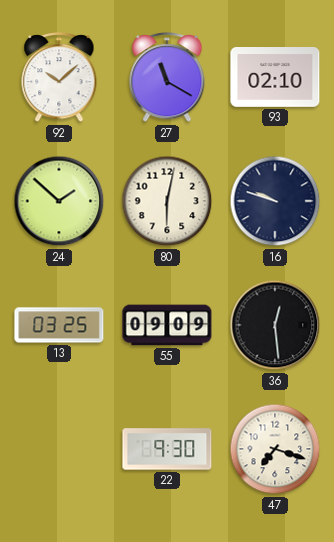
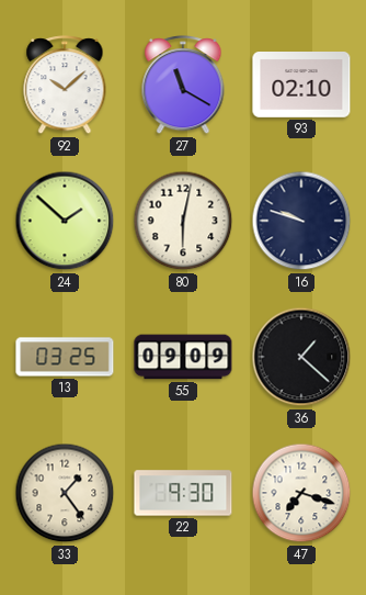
36: 12:29 -> 1:22 (301, 357)
33: none -> 1:24 (65, 493)
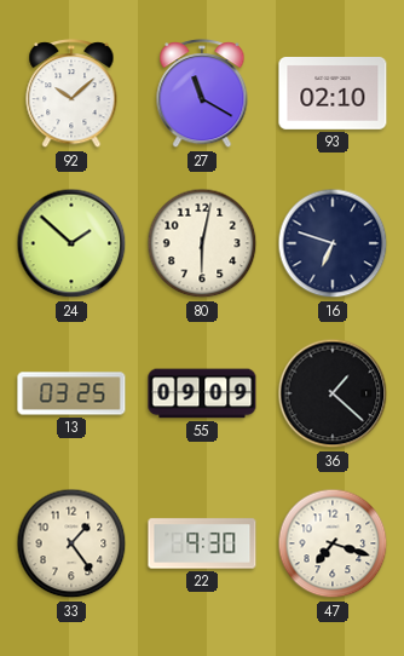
16: 9:48 -> 6:48 (333, 243)
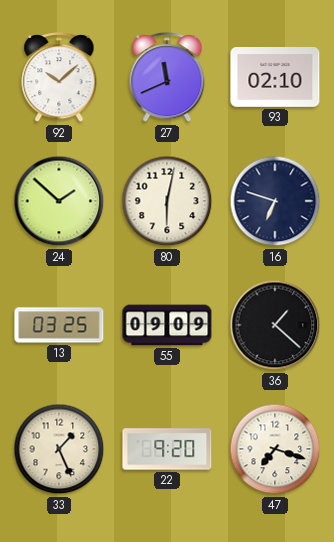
27: 11:20 -> 11:41 (167, 78)
33: 1:24 -> 1:26 (59, 449)
22: 9:30 -> 9:20 (167, 449)
